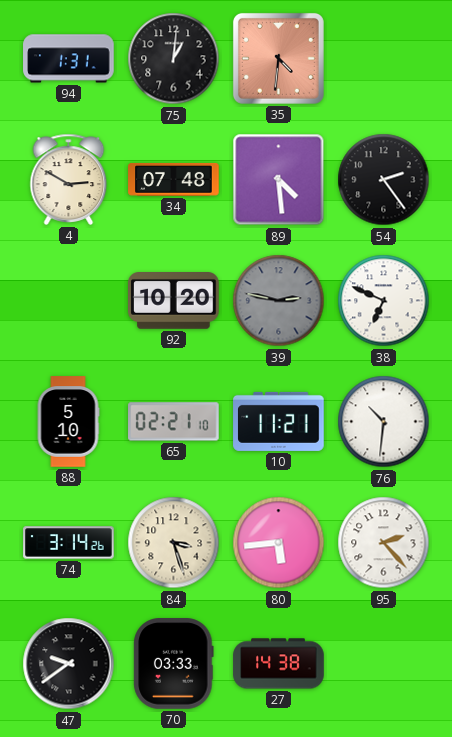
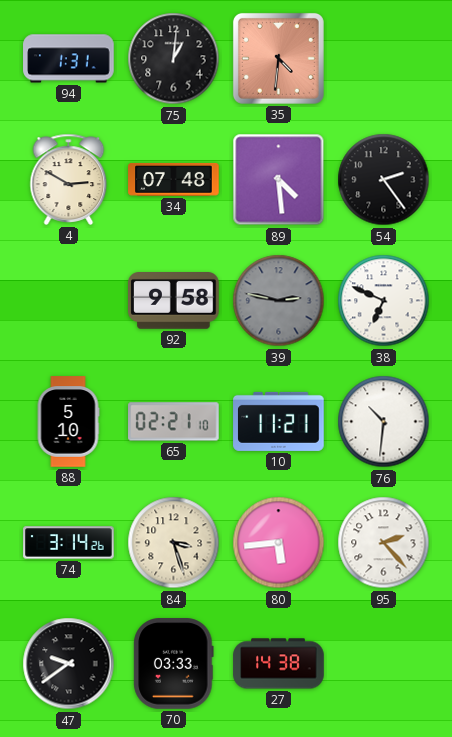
92: 10:20 -> 9:58 (174, 301)
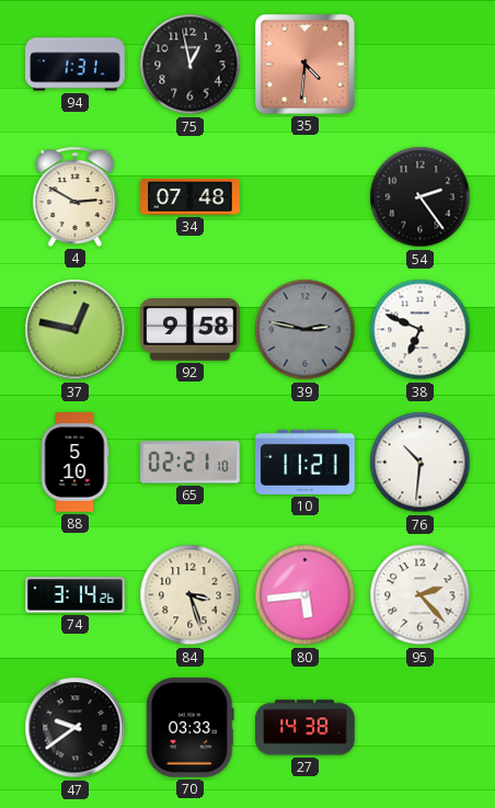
75: 1:01 -> 12:58 (191, 65)
89: 4:29 -> none (279, 180)
37: none -> 12:47 (76, 330)
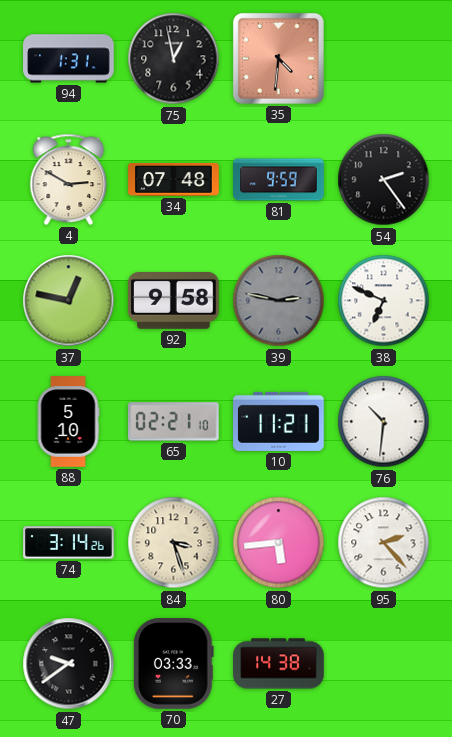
81: none -> 9:59 (279, 180)
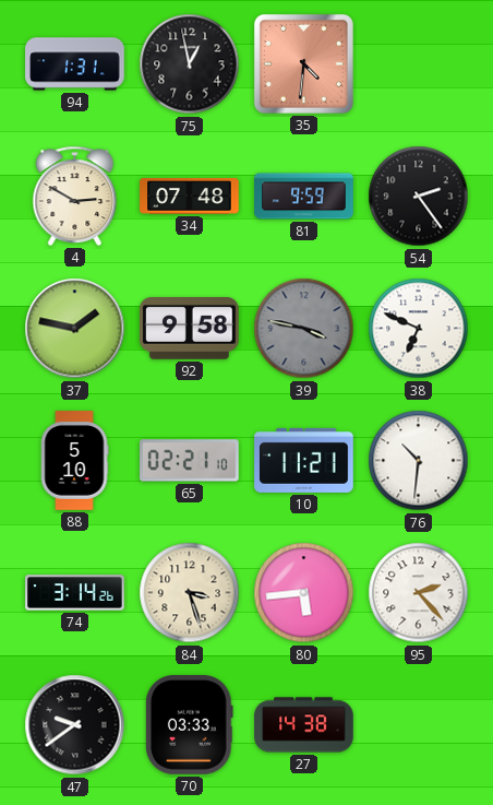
37: 12:47 -> 1:47 (75, 329)
39: 2:47 -> 3:47 (304, 329)
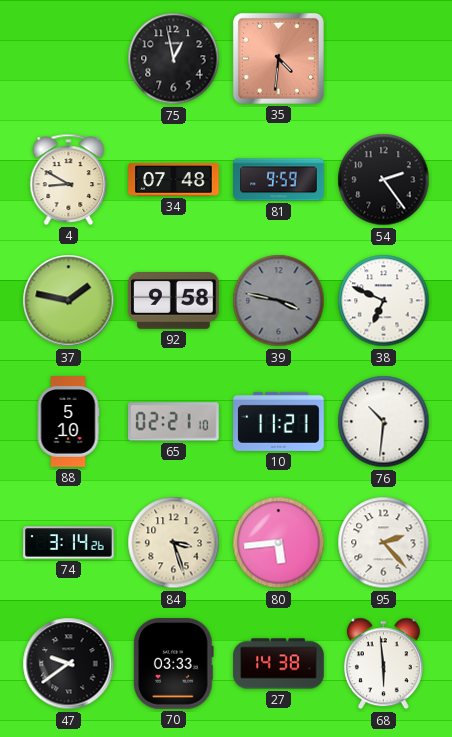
94: 1:31 -> none (75, 64)
4: 2:50 -> 8:50 (69, 179)
68: none -> 5:59 (383, 664)
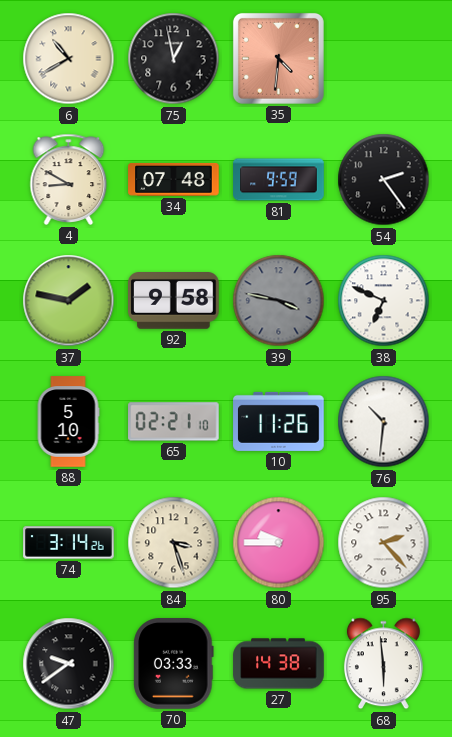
6: none -> 10:40 (69, 59)
10: 11:21 -> 11:26 (279, 421)
80: 5:44 -> 9:45 (279, 543)
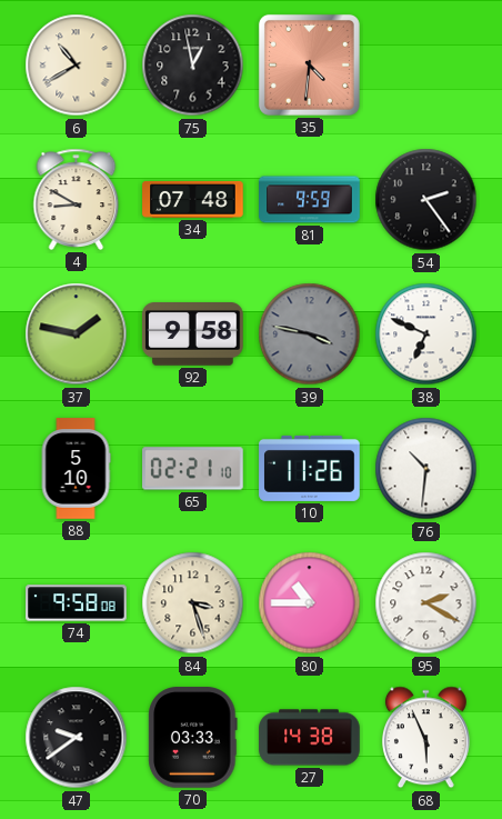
74: 3:14 -> 9:58 (77, 603)
80: 9:45 -> 10:45 (310, 603)
95: 2:23 -> 2:20 (426, 603)
68: 5:59 -> 5:56 (425, 738)
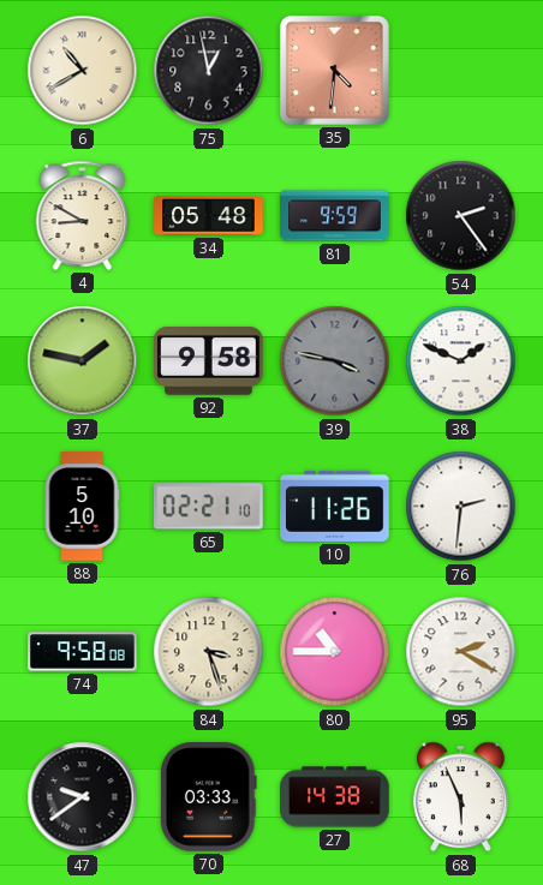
34: 07:48 -> 05:48 (209, 215)
38: 6:49 -> 1:49 (461, 361)
76: 10:31 -> 2:31 (461, 507)
